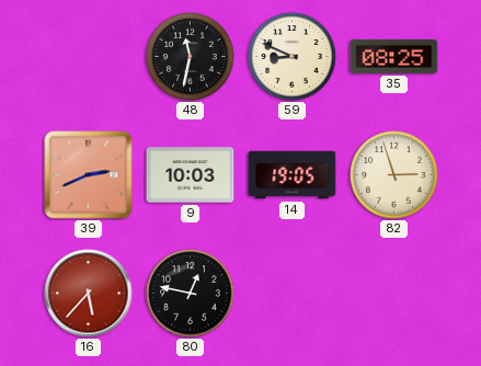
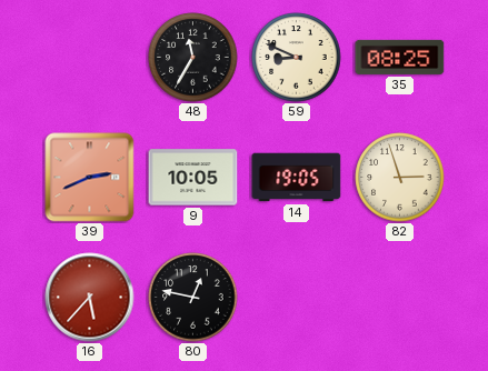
48: 11:32 -> 11:35 (193, 58)
9: 10:03 -> 10:05 (193, 178)
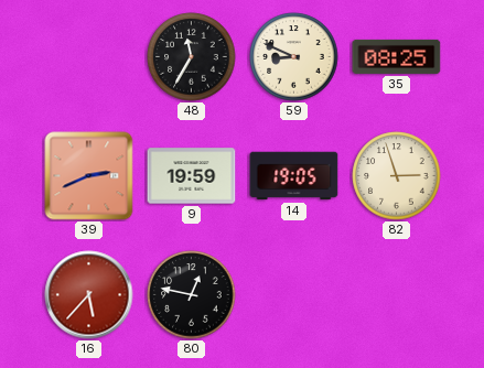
9: 10:05 -> 19:59 (192, 176)
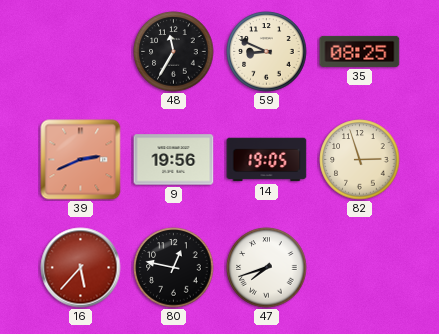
9: 19:59 -> 19:56 (174, 160)
47: none -> 7:42 (267, 268)
